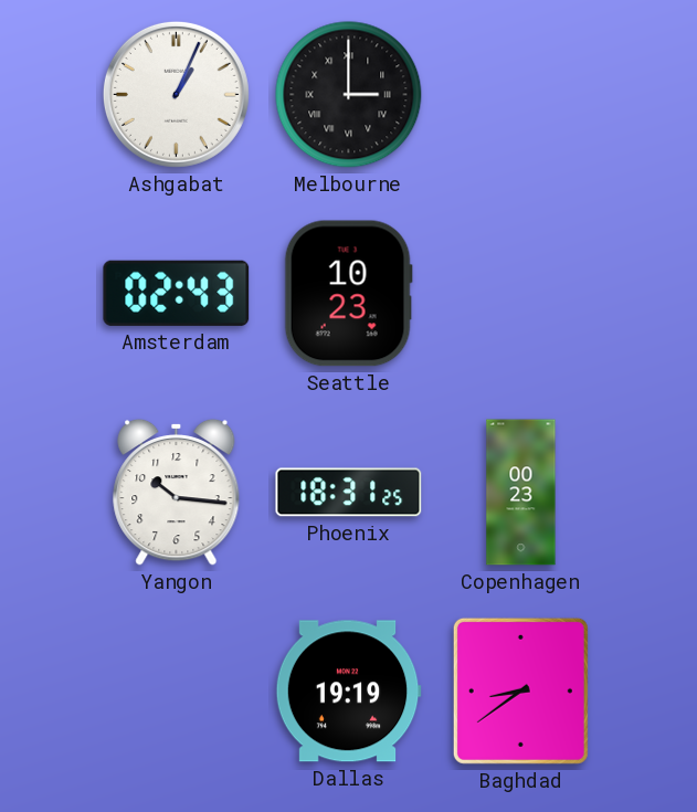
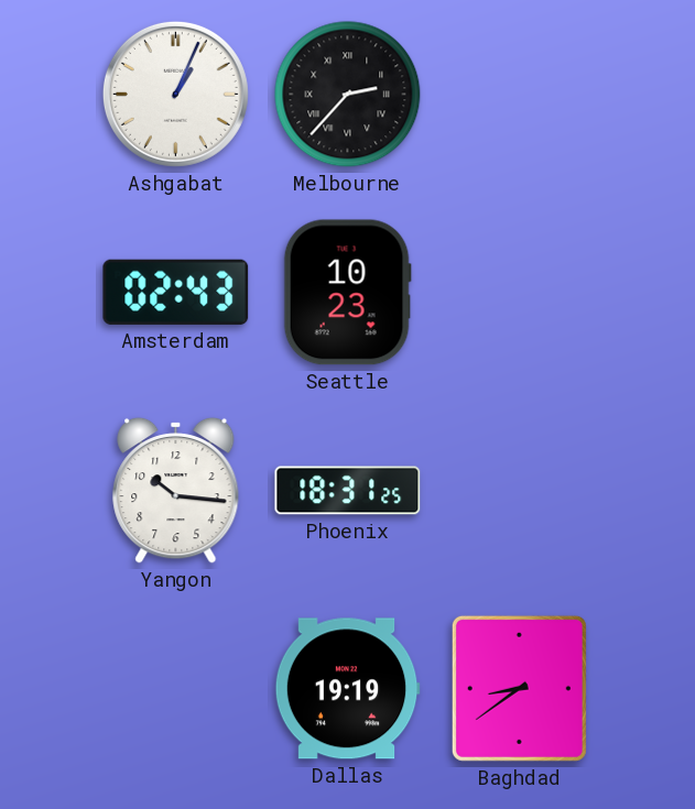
Melbourne: 3:00 -> 2:37 (348, 95)
Copenhagen: 00:23 -> none (521, 493)
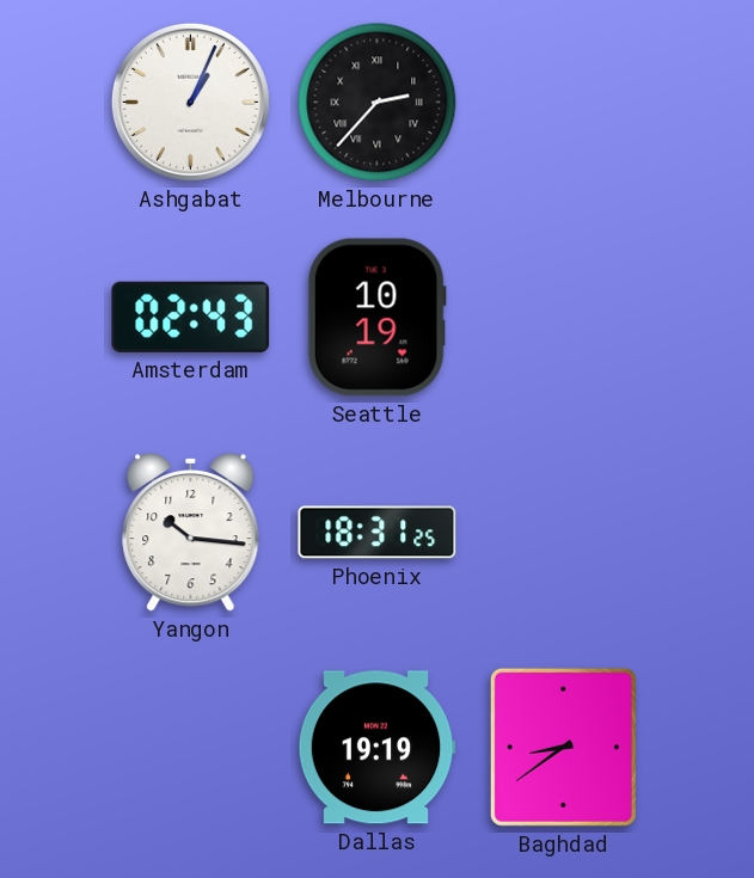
Seattle: 10:23 -> 10:19 (376, 318)
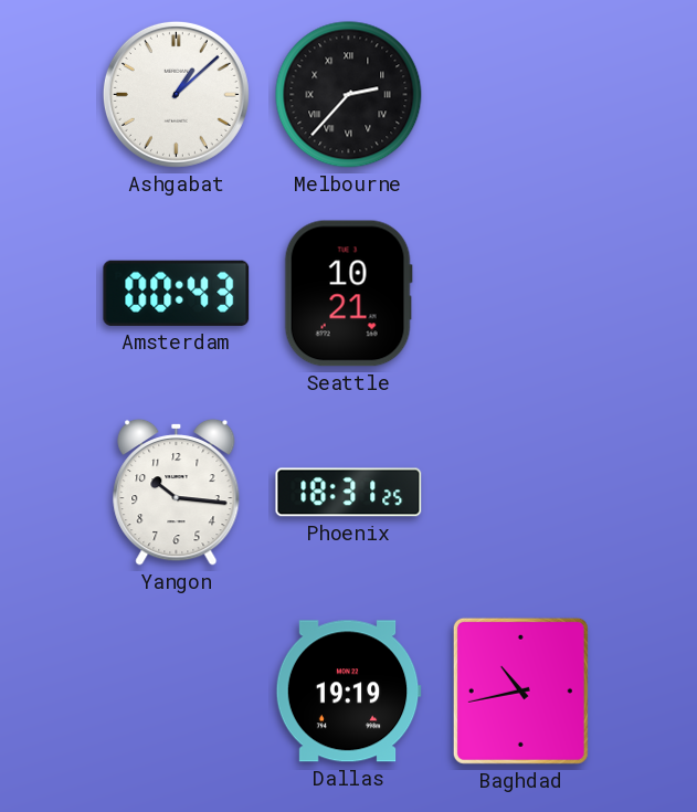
Ashgabat: 1:04 -> 1:08 (176, 94)
Amsterdam: 02:43 -> 00:43 (177, 293)
Seattle: 10:19 -> 10:21 (348, 294)
Baghdad: 8:39 -> 10:43 (520, 690)
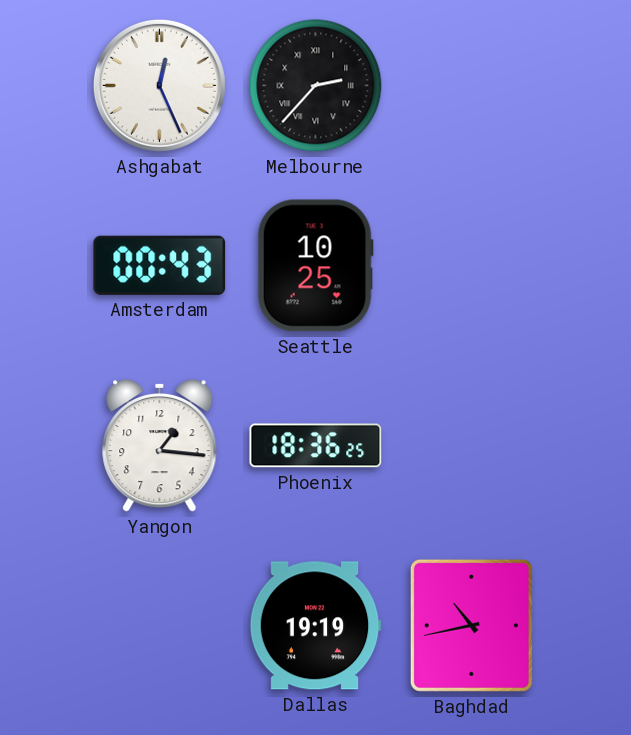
Ashgabat: 1:08 -> 12:26 (159, 85)
Seattle: 10:21 -> 10:25 (315, 266)
Yangon: 10:16 -> 1:16 (160, 445)
Phoenix: 18:31 -> 18:36 (316, 446)
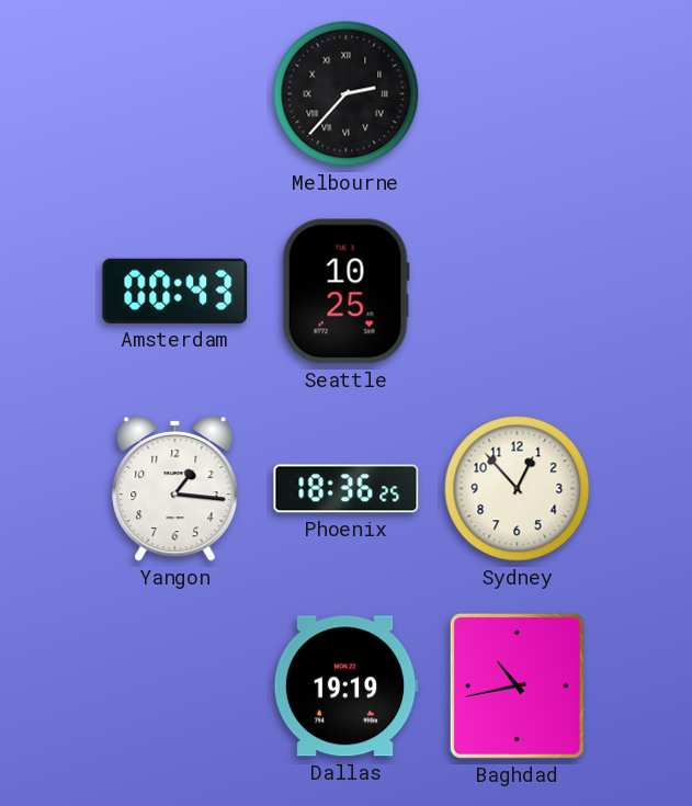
Ashgabat: 12:26 -> none (159, 85)
Sydney: none -> 12:53 (518, 489)
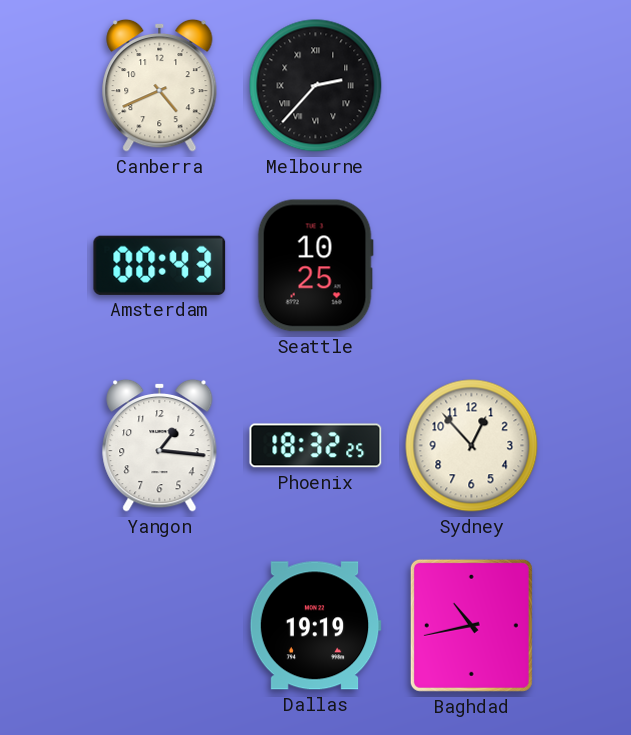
Canberra: none -> 4:41 (160, 85)
Phoenix: 18:36 -> 18:32 (316, 446)
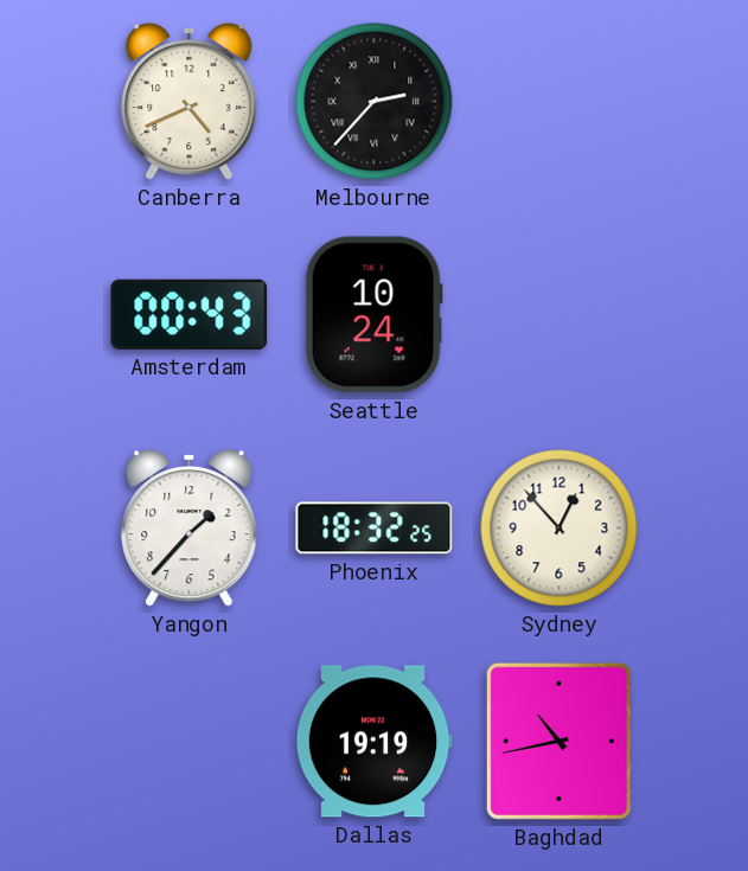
Seattle: 10:25 -> 10:24 (373, 315)
Yangon: 1:16 -> 1:37 (190, 527)
